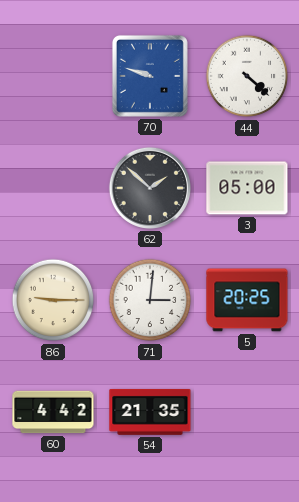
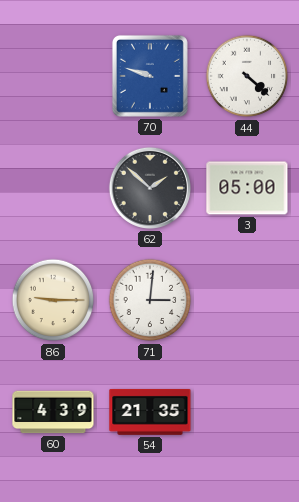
5: 20:25 -> none (247, 300)
60: 4:42 -> 4:39 (53, 412)
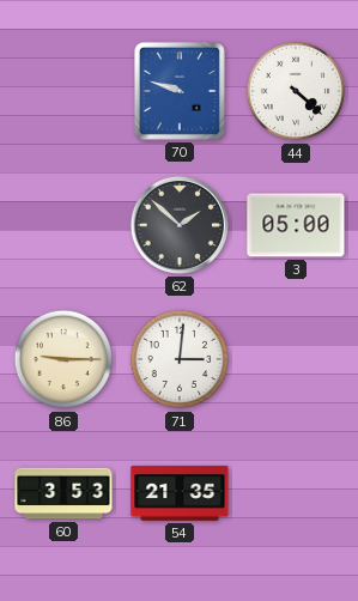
60: 4:39 -> 3:53 (63, 493)
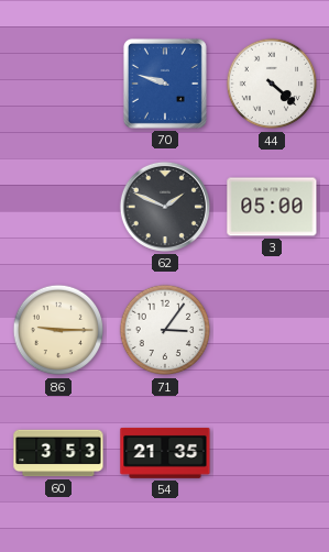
62: 1:52 -> 1:49 (165, 207)
71: 3:01 -> 3:06 (165, 330)
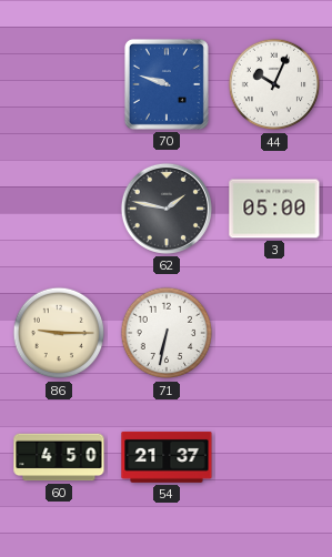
44: 4:22 -> 10:04 (274, 84)
62: 1:49 -> 1:47 (167, 209)
71: 3:06 -> 6:32 (167, 333)
60: 3:53 -> 4:50 (59, 457)
54: 21:35 -> 21:37 (167, 457)
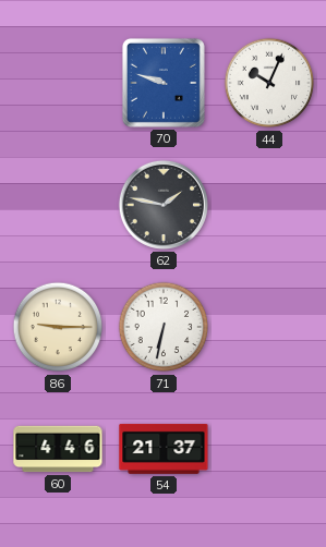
3: 05:00 -> none (274, 209)
60: 4:50 -> 4:46 (58, 449)
